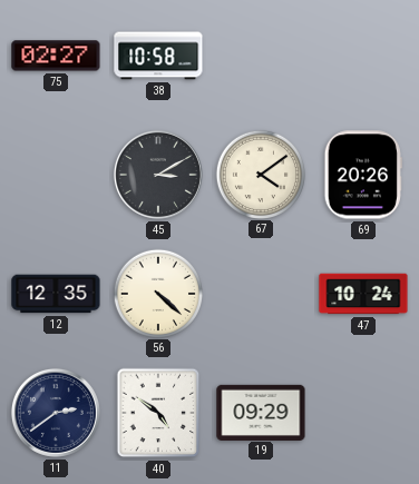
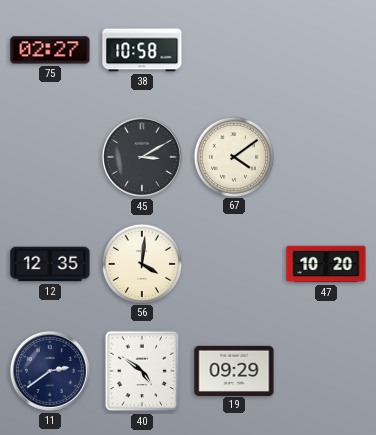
69: 20:26 -> none (363, 175)
56: 4:22 -> 4:01 (141, 263)
47: 10:24 -> 10:20 (326, 264)
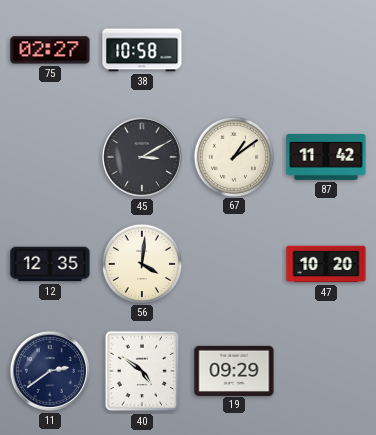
67: 4:09 -> 1:09 (233, 156)
87: none -> 11:42 (326, 157)
